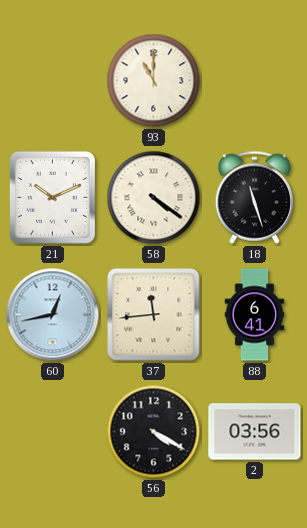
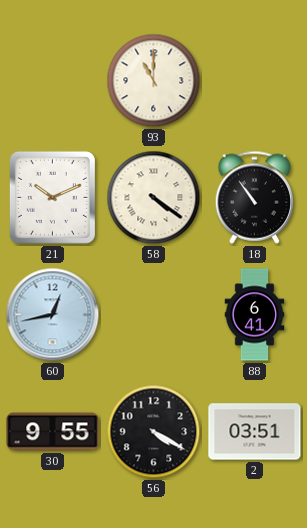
18: 11:27 -> 10:54 (255, 197)
37: 11:44 -> none (154, 315)
30: none -> 9:55 (53, 432)
2: 03:56 -> 03:51 (255, 432)
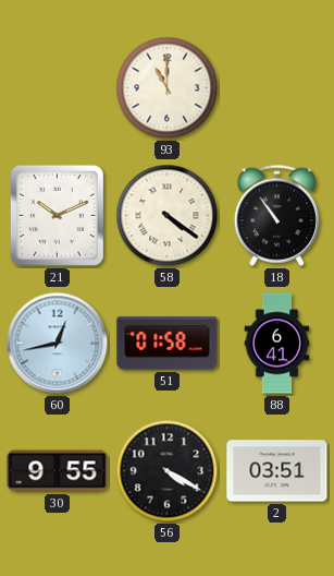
51: none -> 01:58 (168, 344)
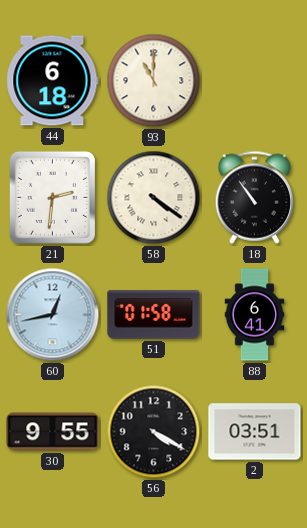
44: none -> 6:18 (53, 81)
21: 10:11 -> 2:31 (52, 197)
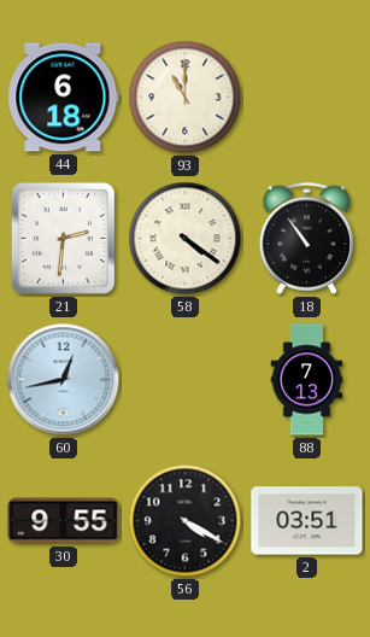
51: 01:58 -> none (154, 315)
88: 6:41 -> 7:13 (307, 380)
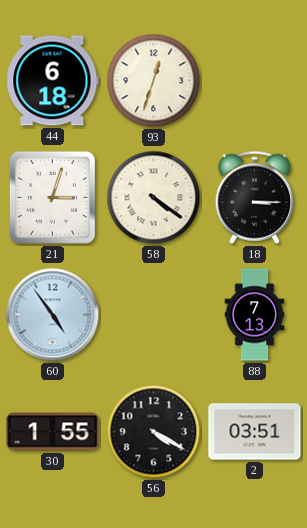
93: 11:00 -> 12:33 (154, 81)
21: 2:31 -> 3:03 (52, 197)
18: 10:54 -> 3:15 (255, 197)
60: 12:43 -> 4:54 (53, 315)
30: 9:55 -> 1:55 (53, 432)
